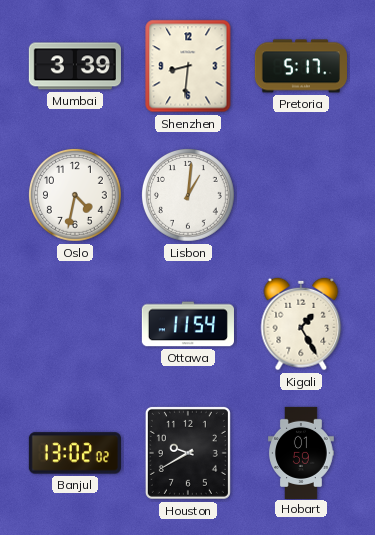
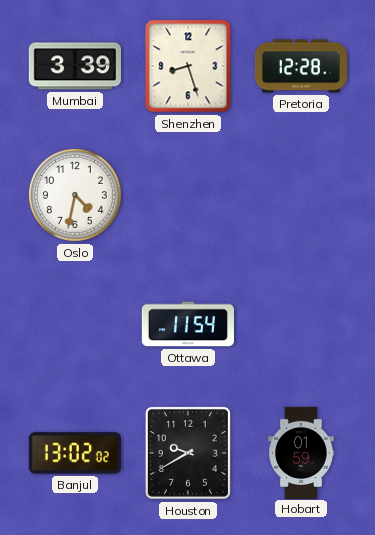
Shenzhen: 8:31 -> 8:27 (188, 66)
Pretoria: 5:17 -> 12:28 (301, 66)
Lisbon: 1:01 -> none (188, 195)
Kigali: 1:25 -> none (301, 324)
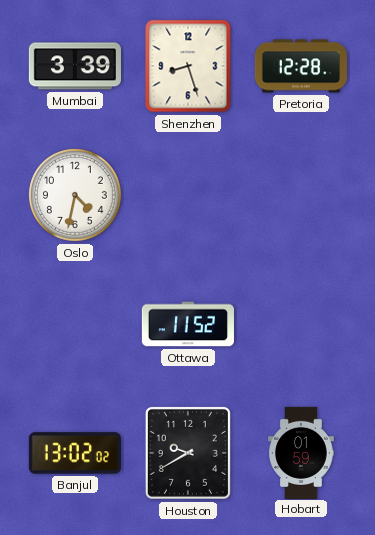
Ottawa: 11:54 -> 11:52 (188, 324)
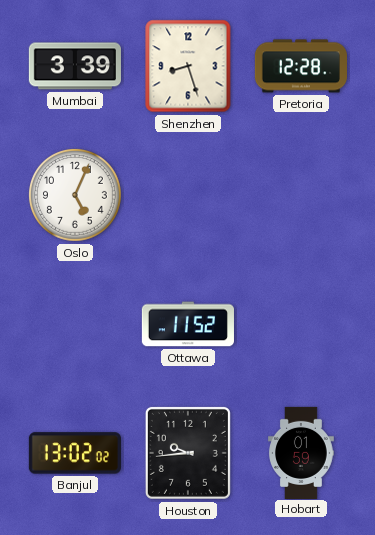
Oslo: 4:32 -> 5:04 (75, 195)
Houston: 9:40 -> 9:44 (188, 453)
